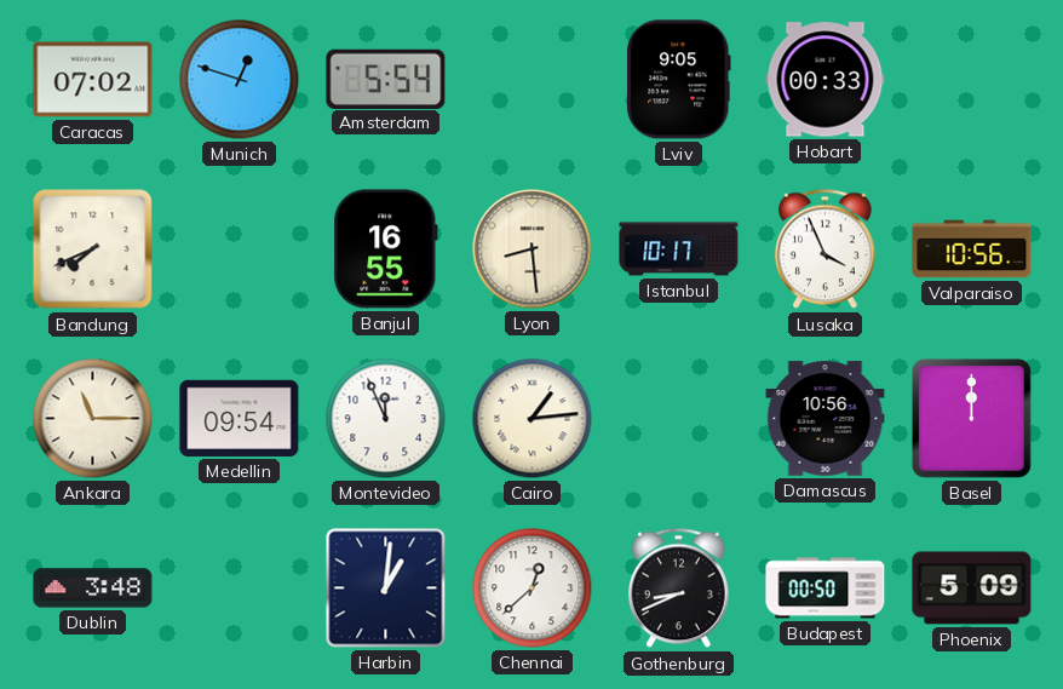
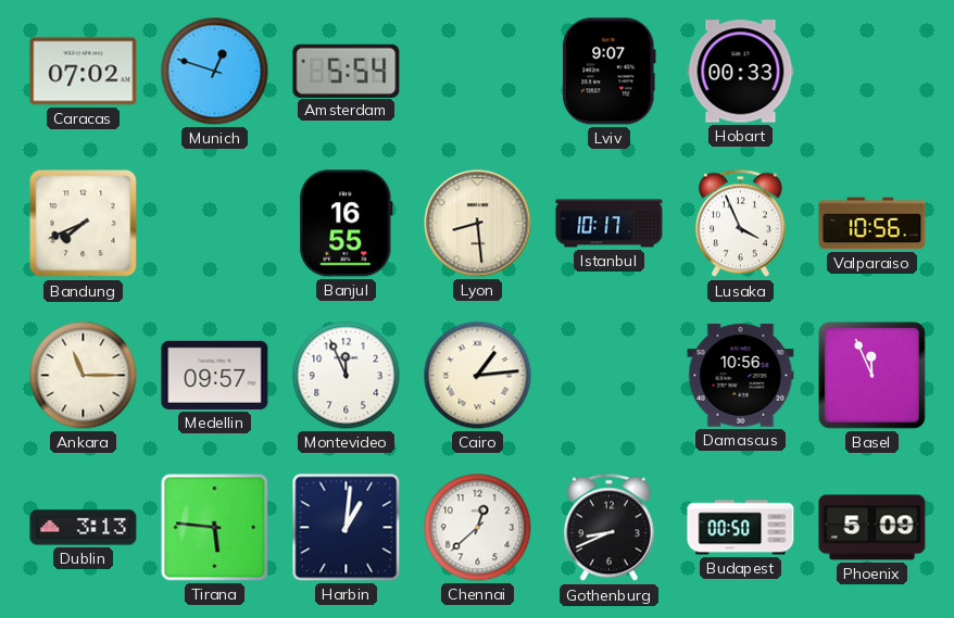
Lviv: 9:05 -> 9:07 (610, 72)
Medellin: 09:54 -> 09:57 (215, 375)
Basel: 12:00 -> 11:56 (873, 376)
Dublin: 3:48 -> 3:13 (84, 528)
Tirana: none -> 5:46 (215, 528)
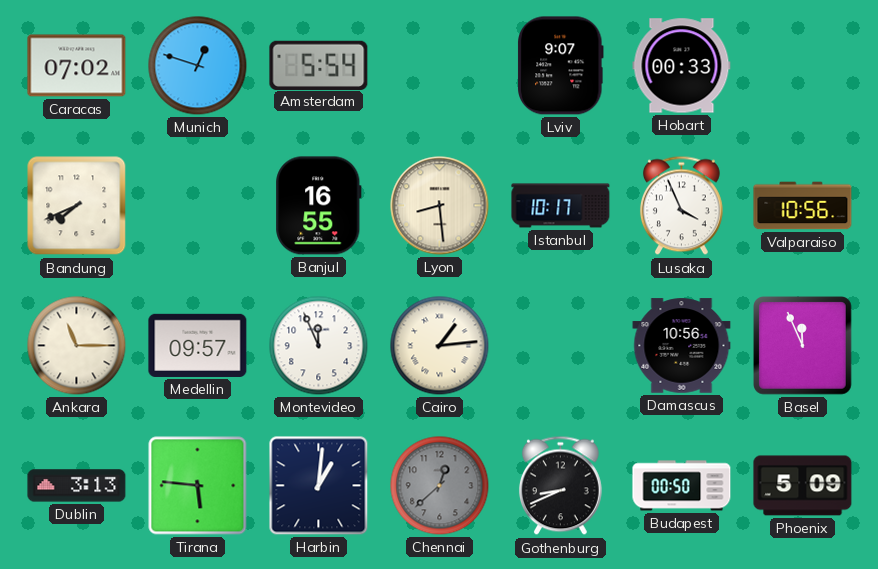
Chennai dial: white -> grey (440, 486)
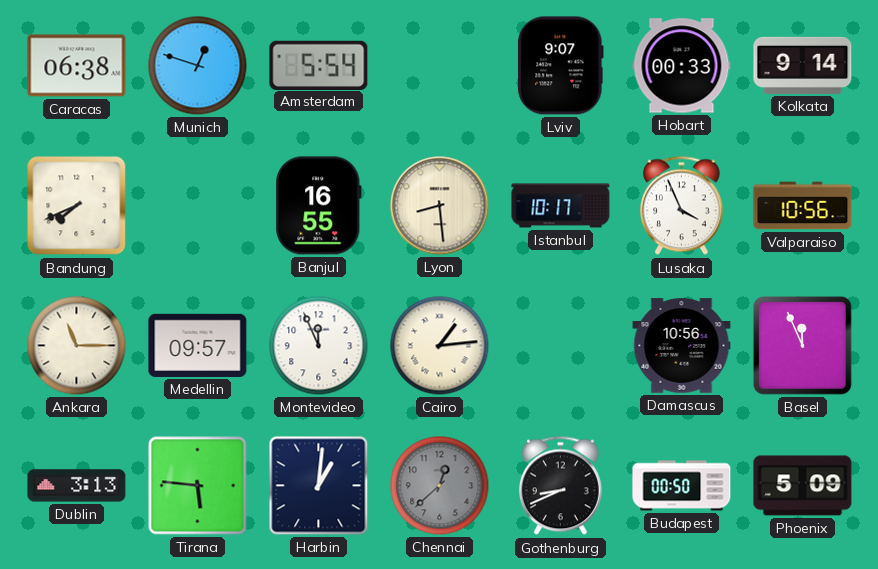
Caracas: 07:02 -> 06:38 (77, 66)
Kolkata: none -> 9:14 (803, 65)
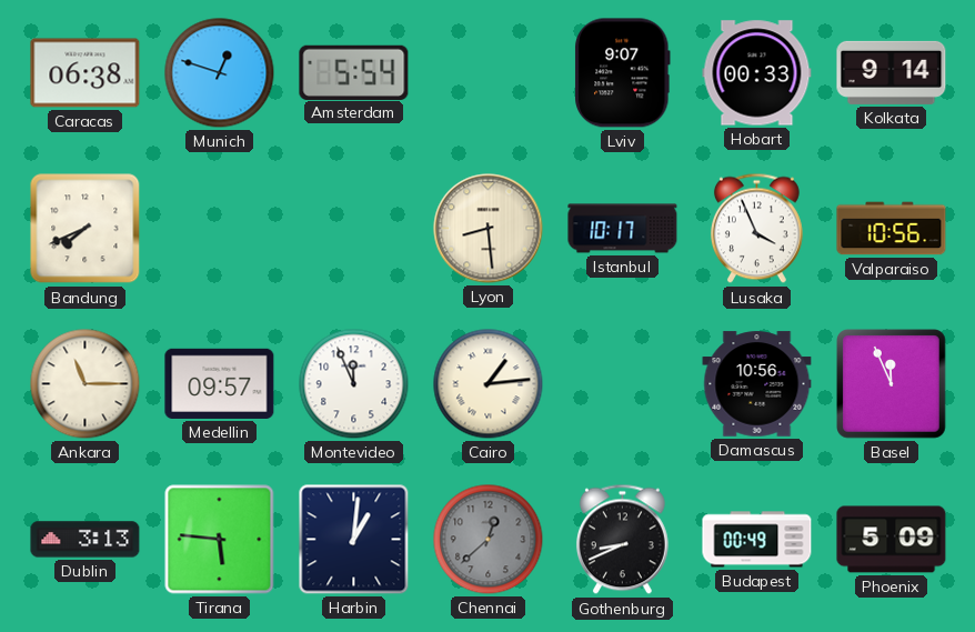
Banjul: 16:55 -> none (319, 206)
Budapest: 00:50 -> 00:49 (757, 540)
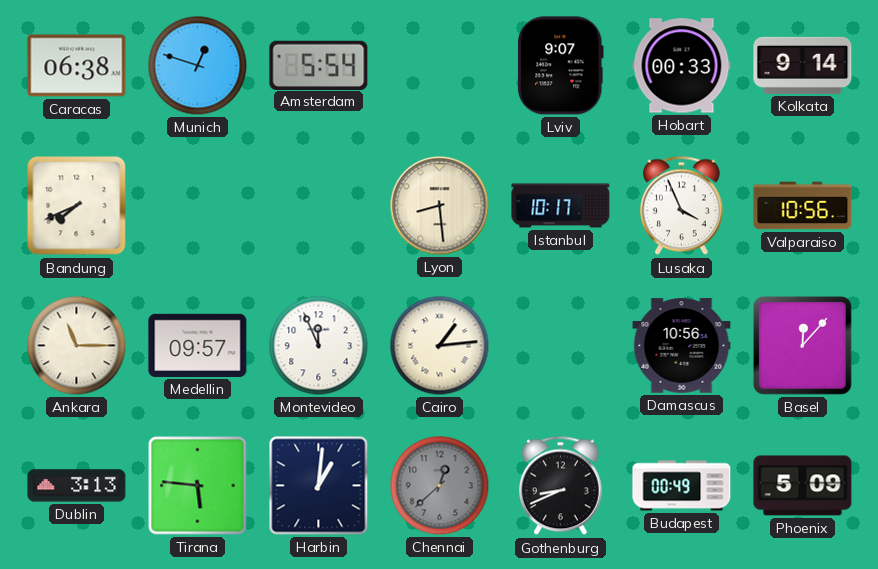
Basel: 11:56 -> 12:07 (803, 346)
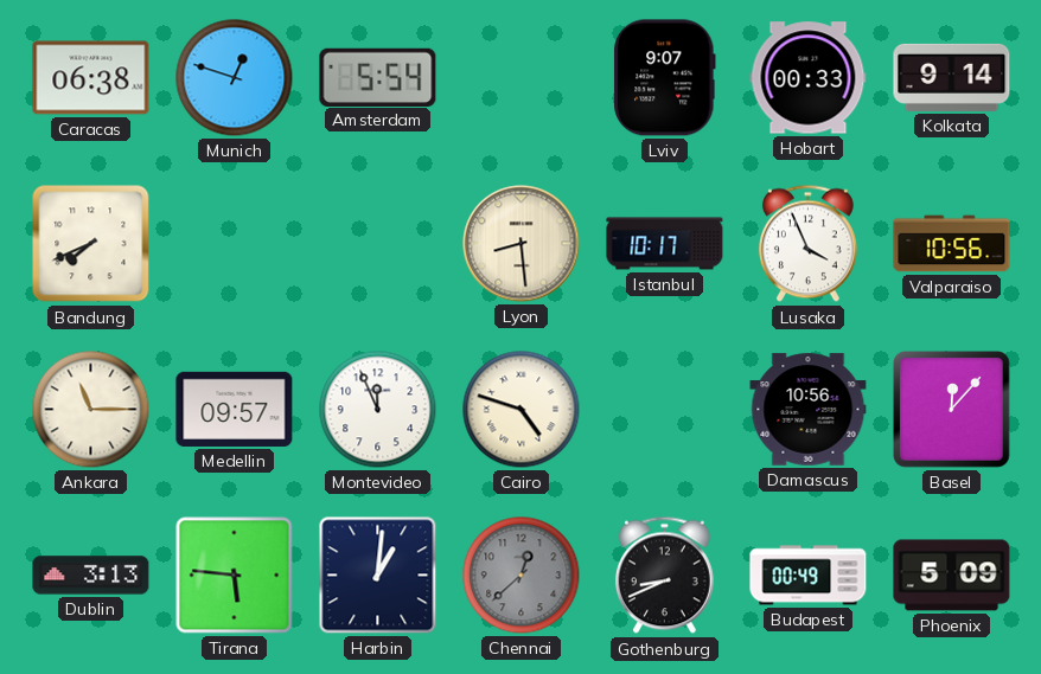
Cairo: 1:14 -> 4:48 (522, 410)
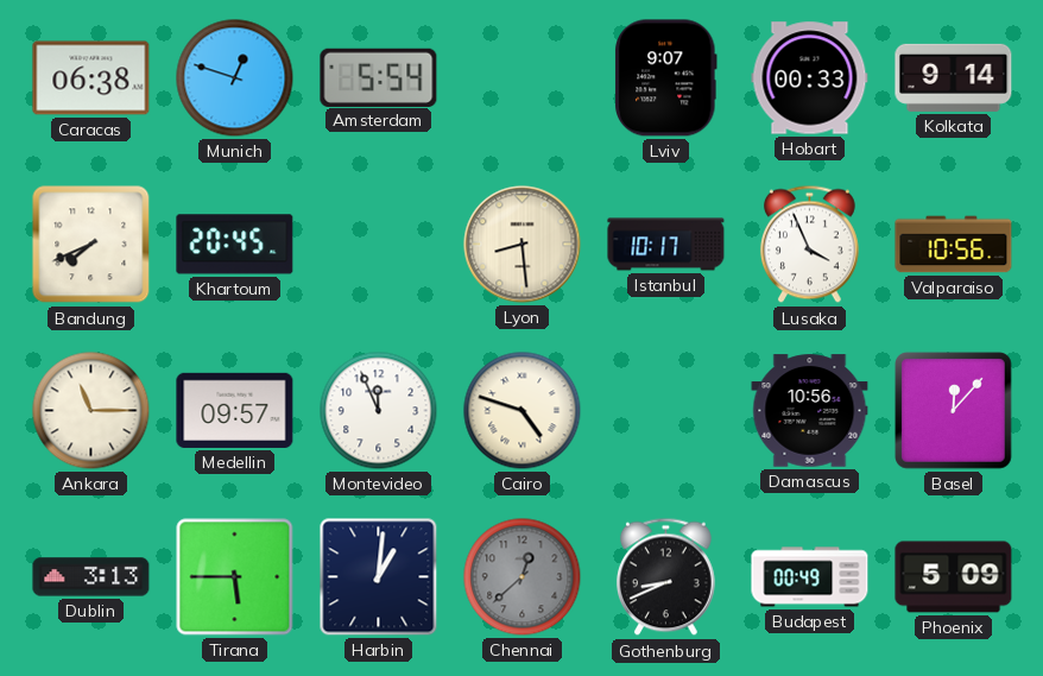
Khartoum: none -> 20:45 (235, 245)
Tirana: 5:46 -> 5:45 (235, 577)
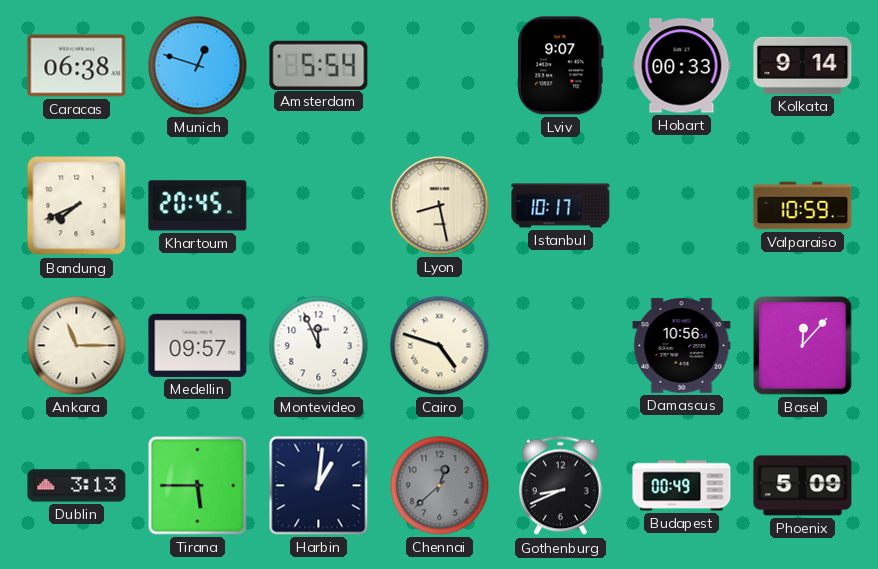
Lyon: 8:29 -> 8:28 (440, 206)
Lusaka: 3:56 -> none (809, 245)
Valparaiso: 10:56 -> 10:59 (803, 206)
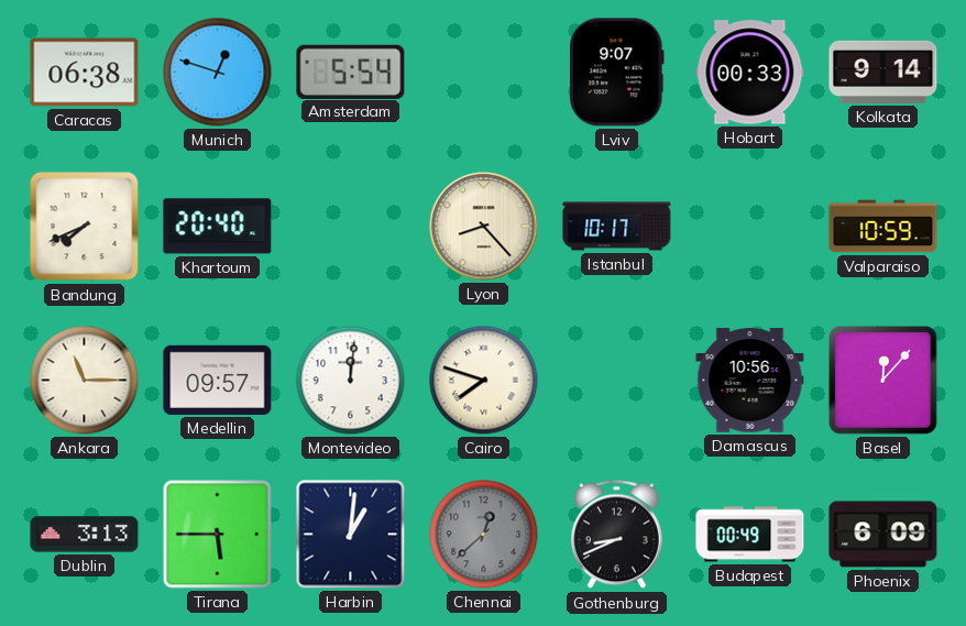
Khartoum: 20:45 -> 20:40 (218, 227)
Lyon: 8:28 -> 8:23 (484, 227)
Montevideo: 11:56 -> 12:01 (351, 381)
Cairo: 4:48 -> 7:48 (484, 381)
Phoenix: 5:09 -> 6:09 (883, 535)
